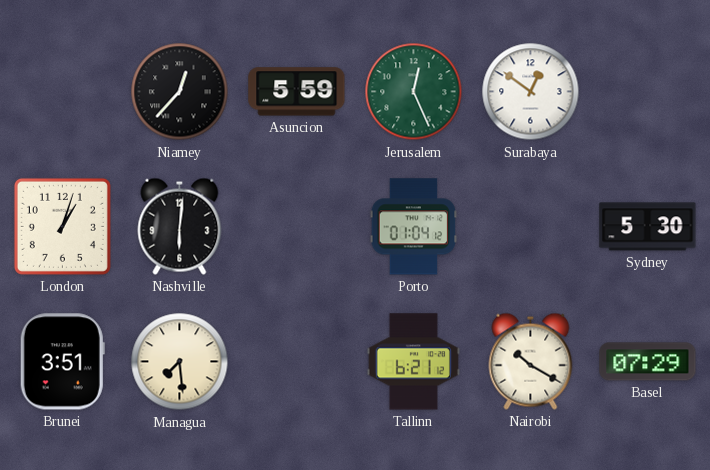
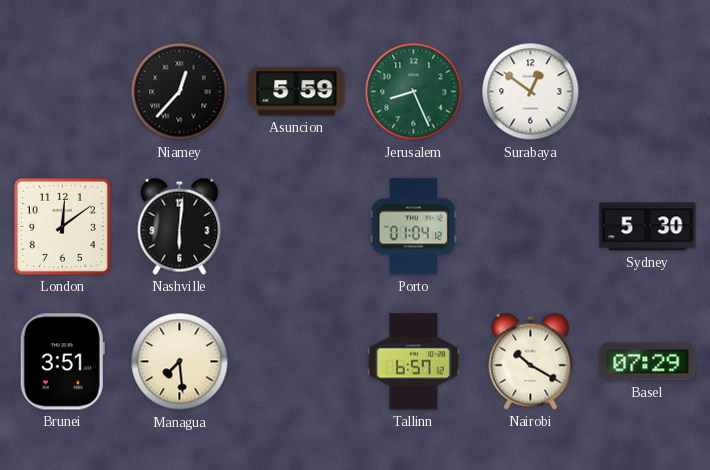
Jerusalem: 12:26 -> 8:26 (414, 92)
London: 1:03 -> 12:09 (62, 226)
Tallinn: 6:21 -> 6:57 (413, 362)
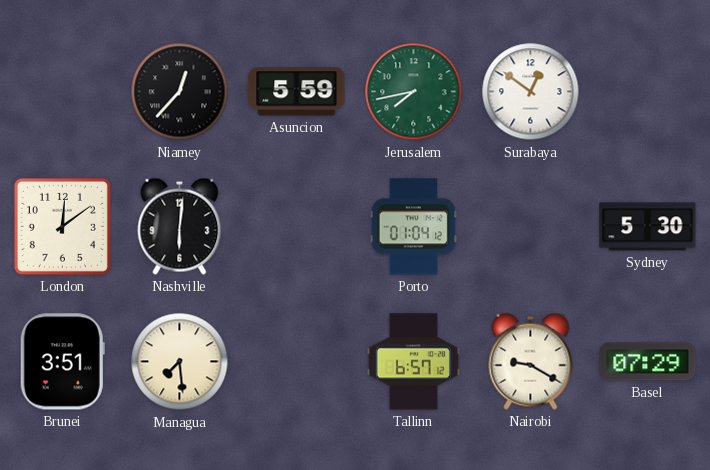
Jerusalem: 8:26 -> 7:43 (414, 92)
Nairobi: 10:20 -> 9:20 (531, 361)
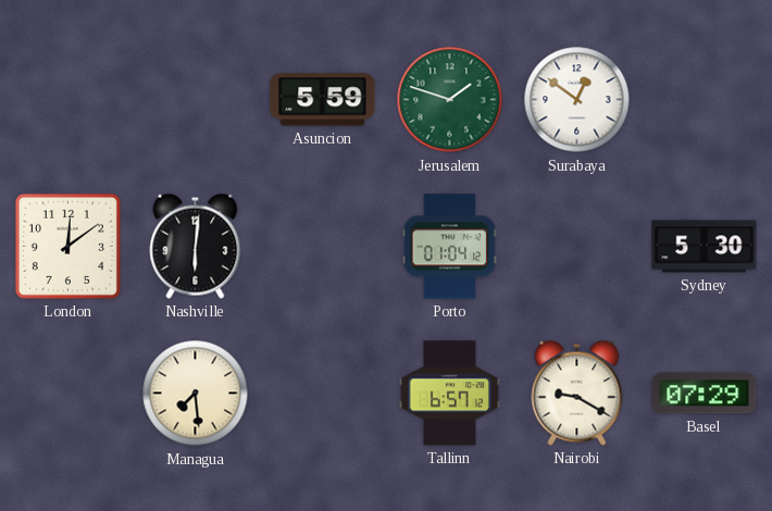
Niamey: 12:37 -> none (180, 92)
Jerusalem: 7:43 -> 1:48 (450, 100)
Brunei: 3:51 -> none (62, 362)
